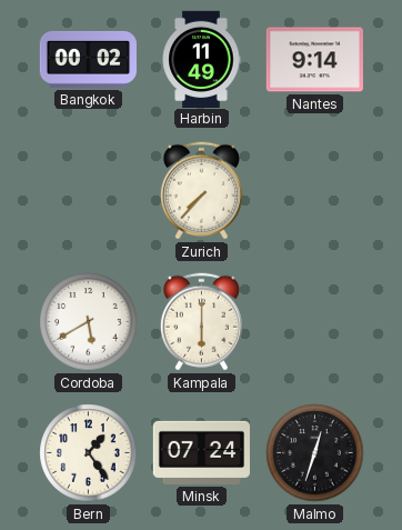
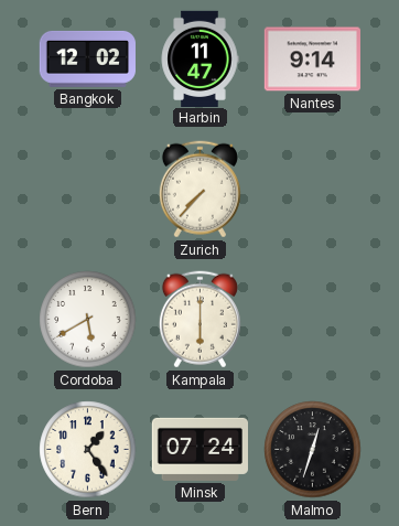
Bangkok: 00:02 -> 12:02 (87, 58)
Harbin: 11:49 -> 11:47 (199, 58)
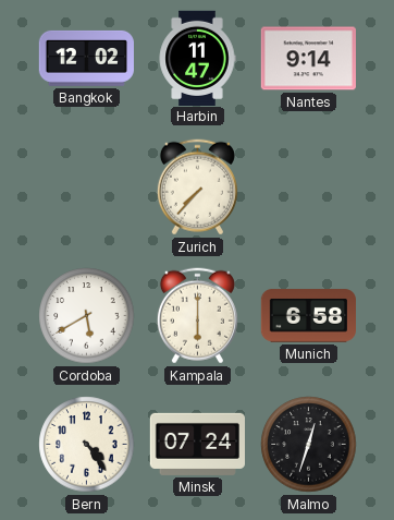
Munich: none -> 6:58 (308, 316)
Bern: 1:24 -> 4:24 (87, 445)
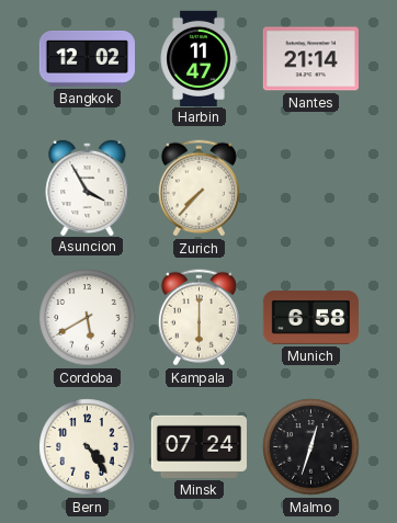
Nantes: 9:14 -> 21:14 (310, 59)
Asuncion: none -> 3:55 (88, 186)
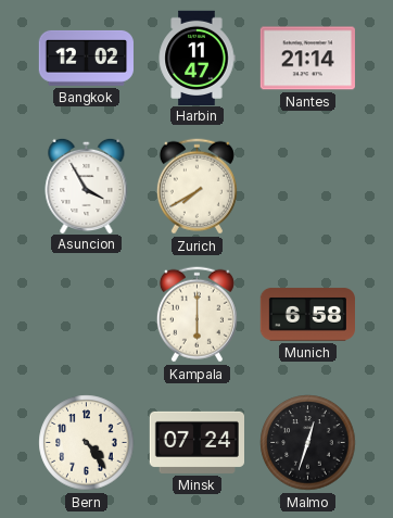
Zurich: 7:37 -> 7:40 (196, 187)
Cordoba: 5:40 -> none (88, 318)
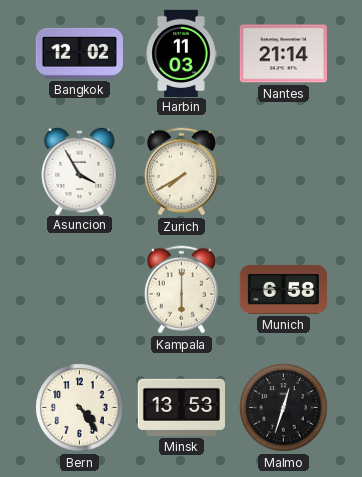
Harbin: 11:47 -> 11:03 (181, 53)
Minsk: 07:24 -> 13:53 (181, 407)
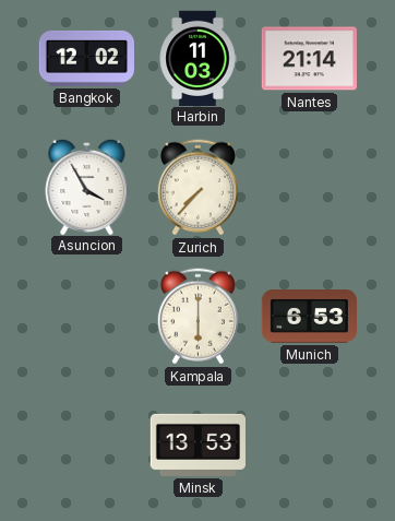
Zurich: 7:40 -> 7:37 (197, 188)
Munich: 6:58 -> 6:53 (309, 317)
Bern: 4:24 -> none (80, 408)
Malmo: 12:33 -> none (284, 408)
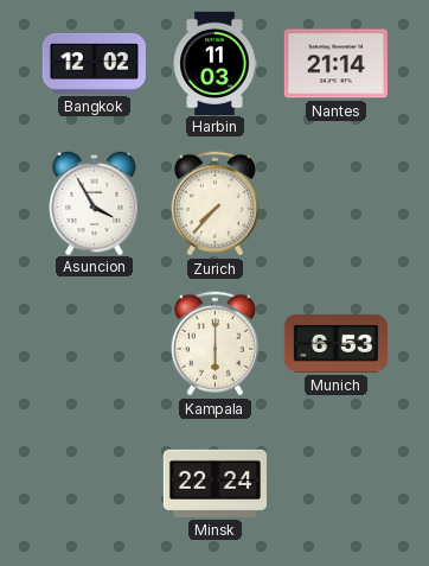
Minsk: 13:53 -> 22:24 (214, 483)
